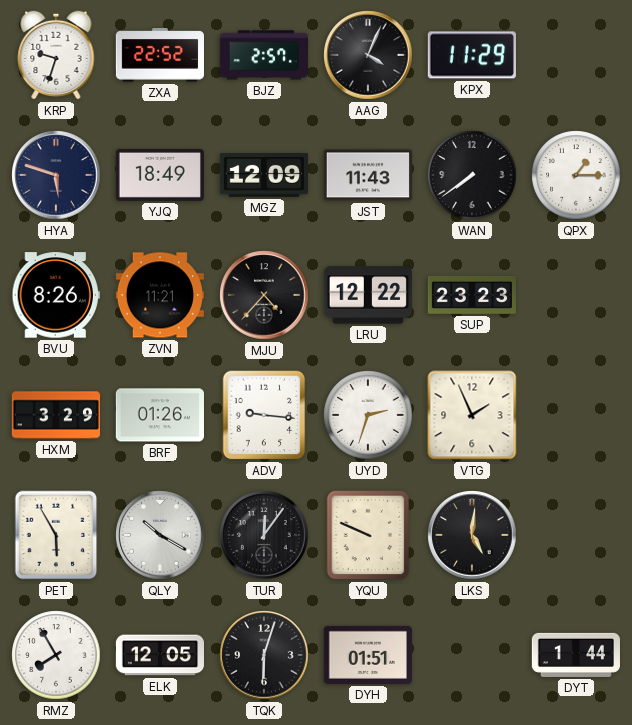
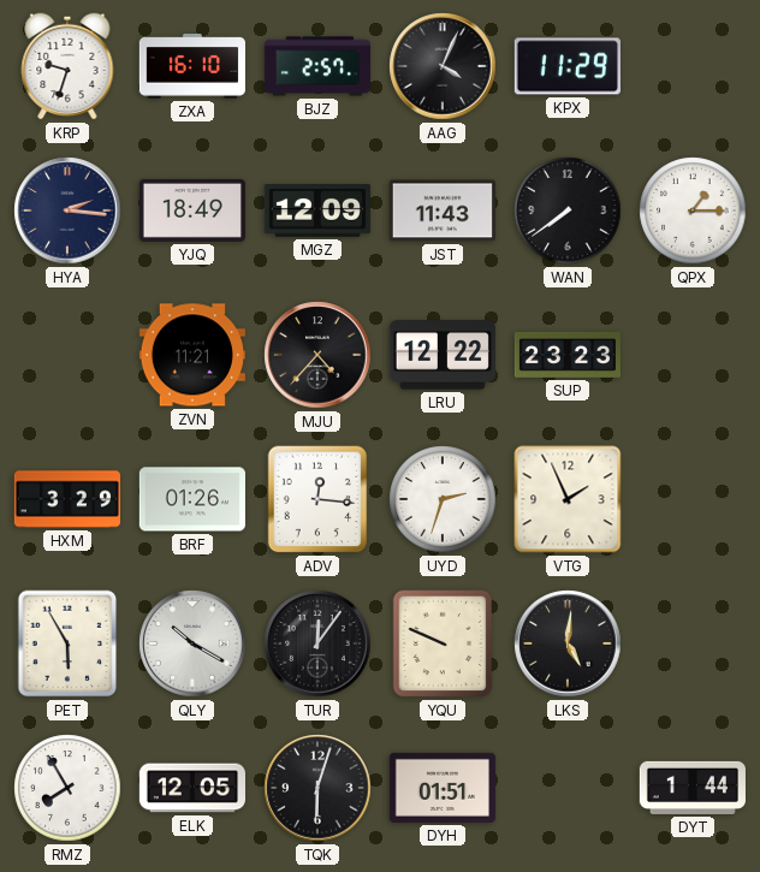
ZXA: 22:52 -> 16:10 (192, 67)
HYA: 5:48 -> 2:16 (67, 210)
BVU: 8:26 -> none (56, 295)
ADV: 9:16 -> 12:16 (317, 499)
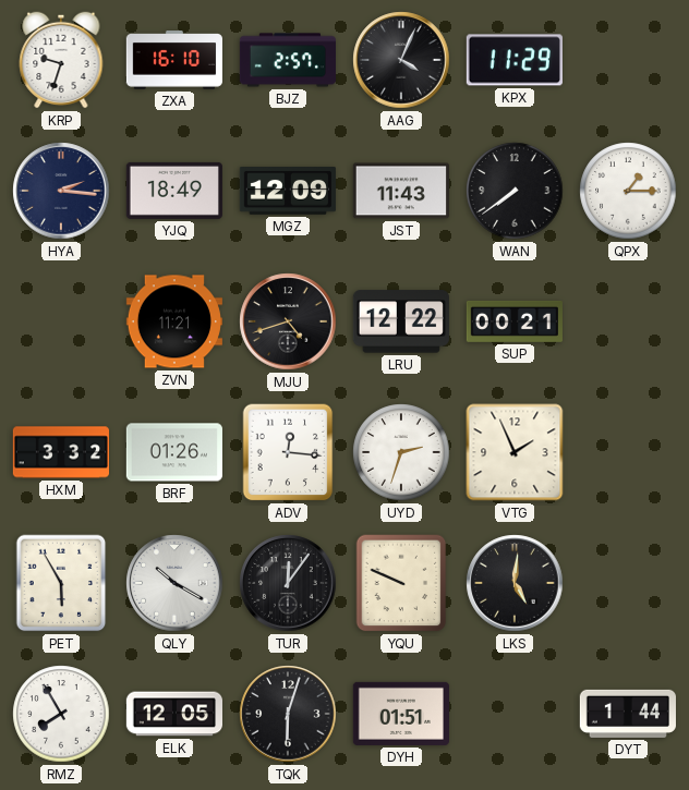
MJU: 4:37 -> 4:42 (288, 321)
SUP: 23:23 -> 00:21 (513, 321)
HXM: 3:29 -> 3:32 (60, 452)
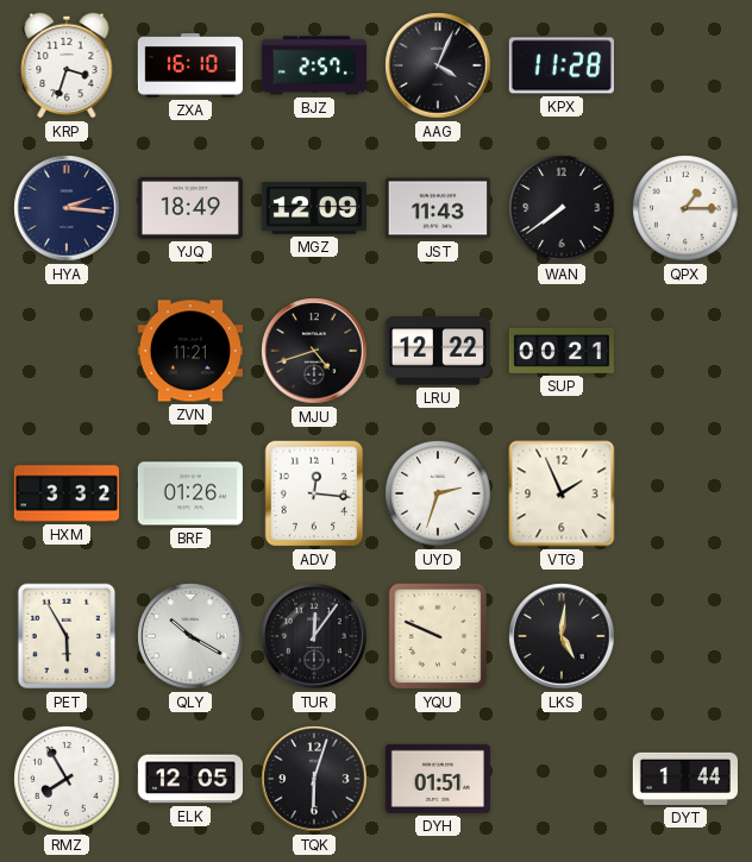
KRP: 9:33 -> 3:33 (67, 65)
KPX: 11:29 -> 11:28 (562, 65)
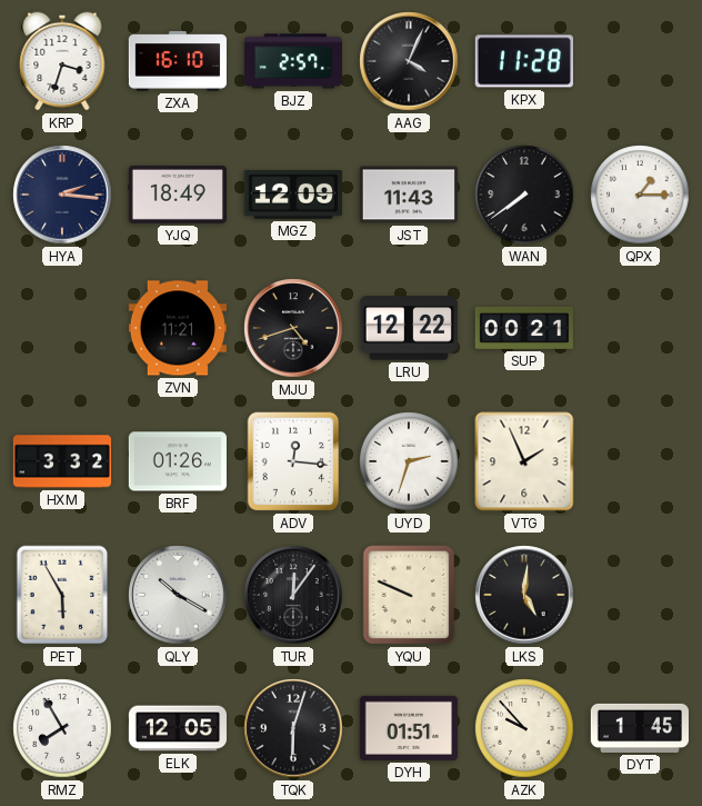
AZK: none -> 9:53 (524, 728)
DYT: 1:44 -> 1:45 (639, 728)
